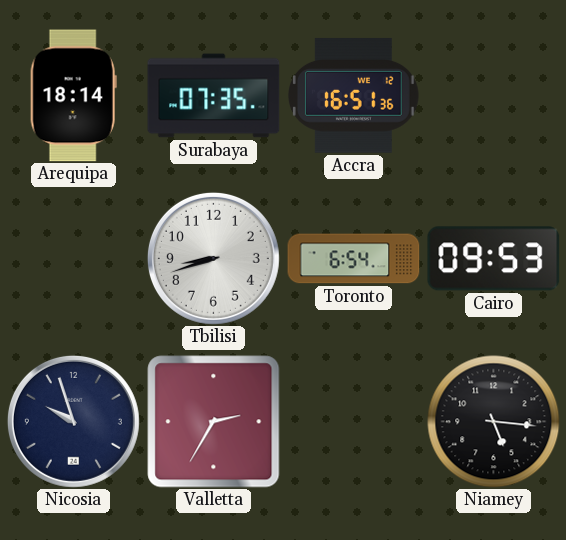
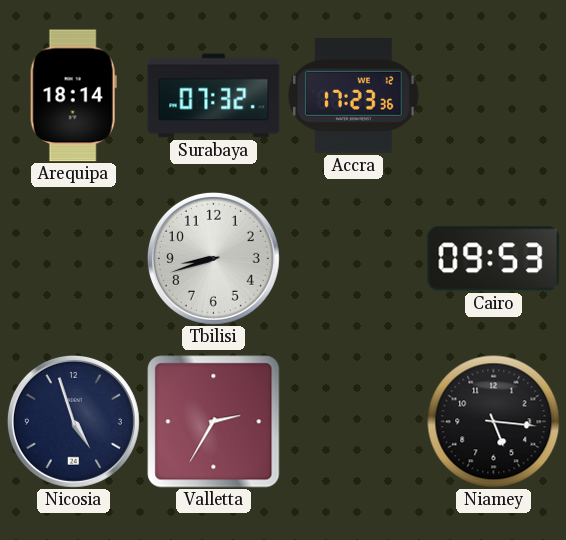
Surabaya: 07:35 -> 07:32 (214, 96)
Accra: 16:51 -> 17:23 (354, 95)
Toronto: 6:54 -> none (354, 259)
Nicosia: 9:57 -> 4:57 (73, 421)
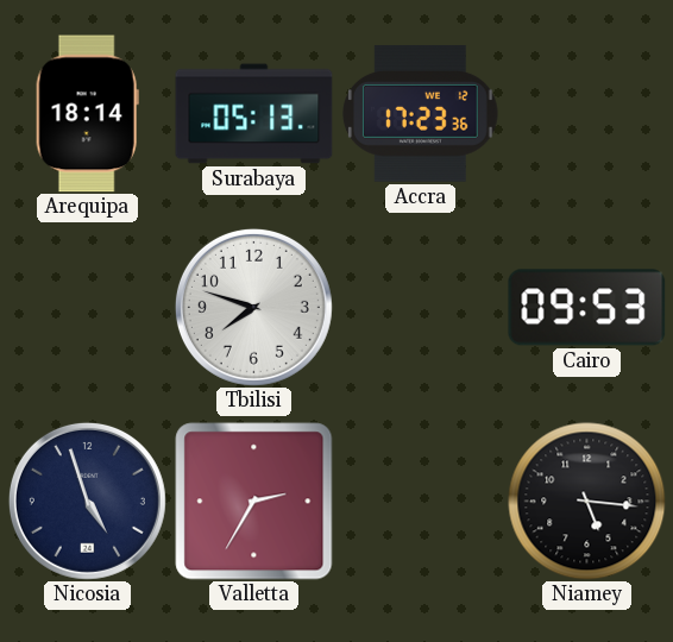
Surabaya: 07:32 -> 05:13 (254, 114)
Tbilisi: 8:42 -> 7:48 (253, 307)
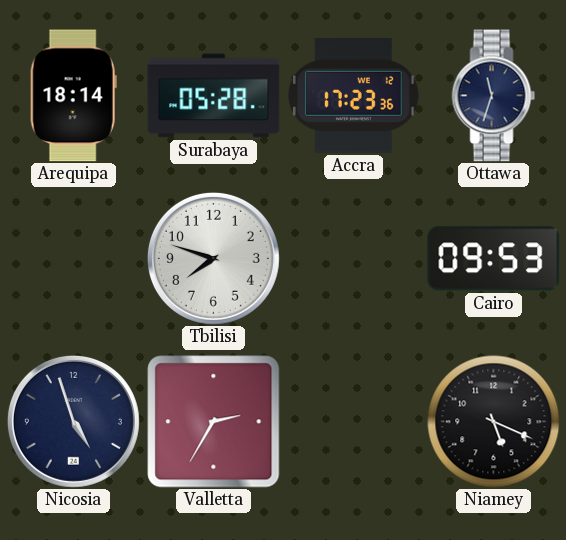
Surabaya: 05:13 -> 05:28 (214, 96)
Ottawa: none -> 11:33 (494, 96)
Niamey: 5:16 -> 5:19 (494, 422)
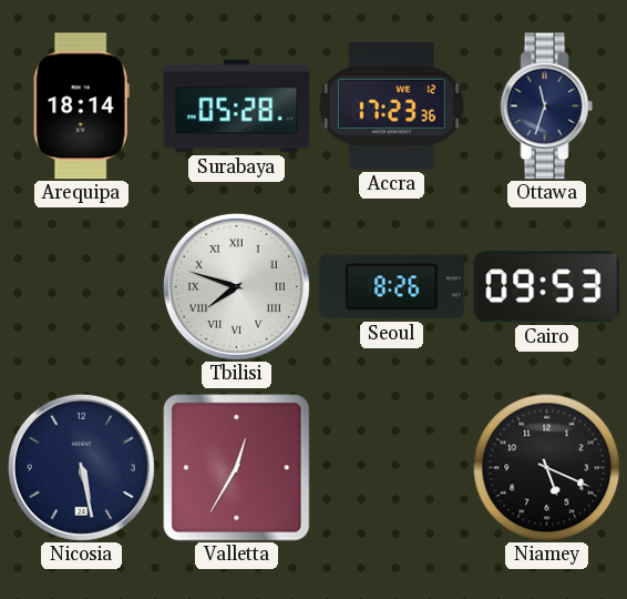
Tbilisi numerals: Arabic -> Roman (236, 286)
Seoul: none -> 8:26 (392, 287)
Nicosia: 4:57 -> 5:28 (81, 467)
Valletta: 2:35 -> 12:35 (237, 468)
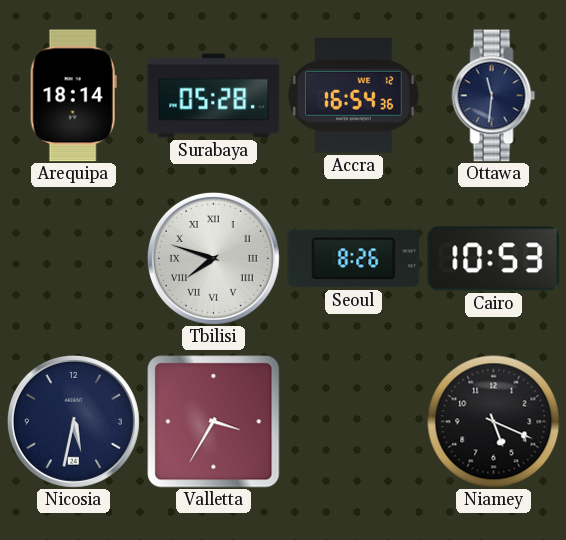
Accra: 17:23 -> 16:54 (354, 95)
Ottawa: 11:33 -> 11:31 (494, 96)
Cairo: 09:53 -> 10:53 (494, 259)
Nicosia: 5:28 -> 5:32 (73, 421)
Valletta: 12:35 -> 3:35 (214, 422)
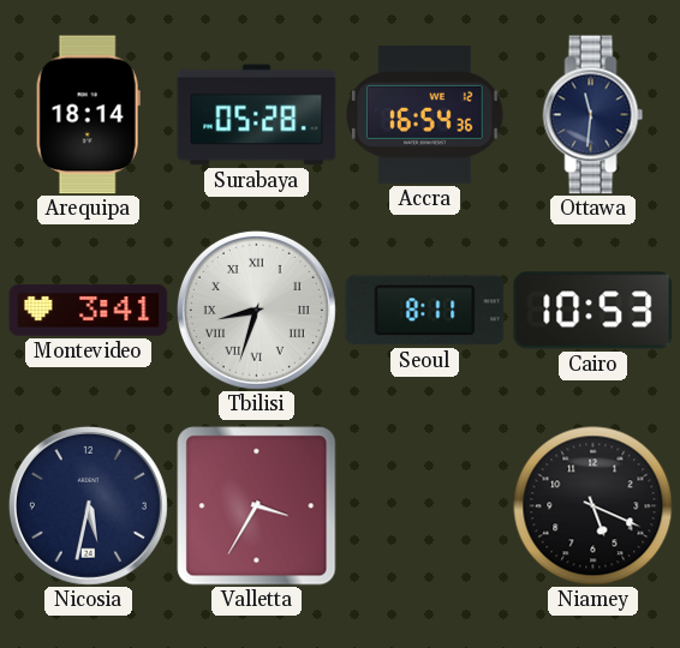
Montevideo: none -> 3:41 (89, 311)
Tbilisi: 7:48 -> 8:33 (256, 310)
Seoul: 8:26 -> 8:11 (425, 311)
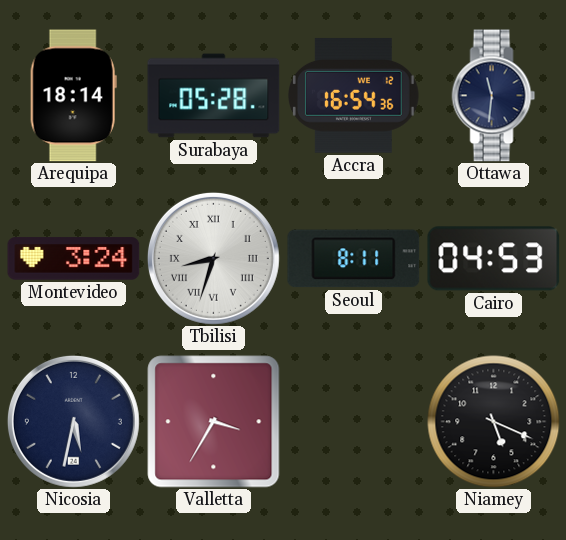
Montevideo: 3:41 -> 3:24 (74, 259)
Cairo: 10:53 -> 04:53 (494, 259)
